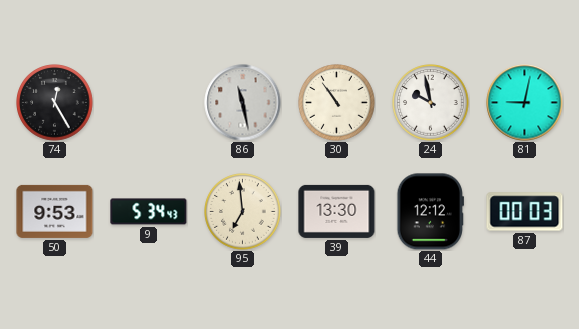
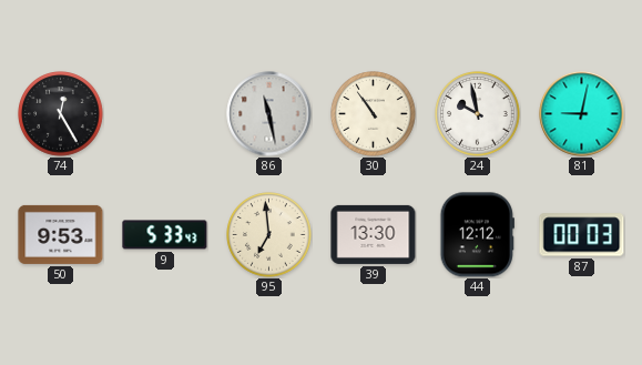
9: 5:34 -> 5:33 (165, 235)
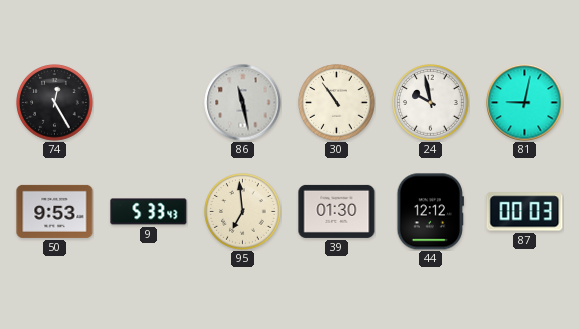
39: 13:30 -> 01:30 (337, 211)
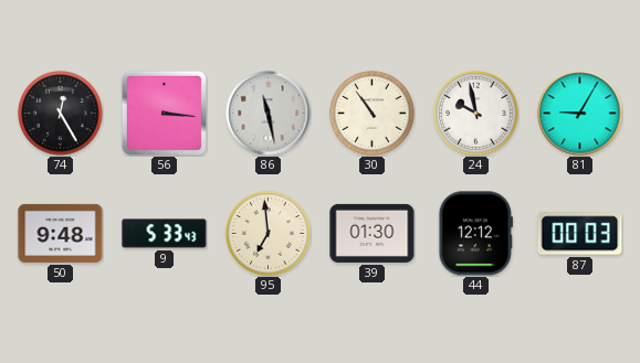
56: none -> 3:16 (164, 113)
81: 9:02 -> 9:05 (580, 114)
50: 9:53 -> 9:48 (61, 233)
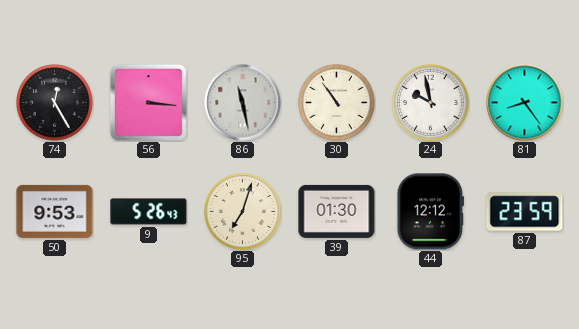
81: 9:05 -> 8:24 (525, 103)
50: 9:48 -> 9:53 (55, 211)
9: 5:33 -> 5:26 (149, 212)
95: 6:59 -> 7:03 (243, 212)
87: 00:03 -> 23:59 (525, 212)
